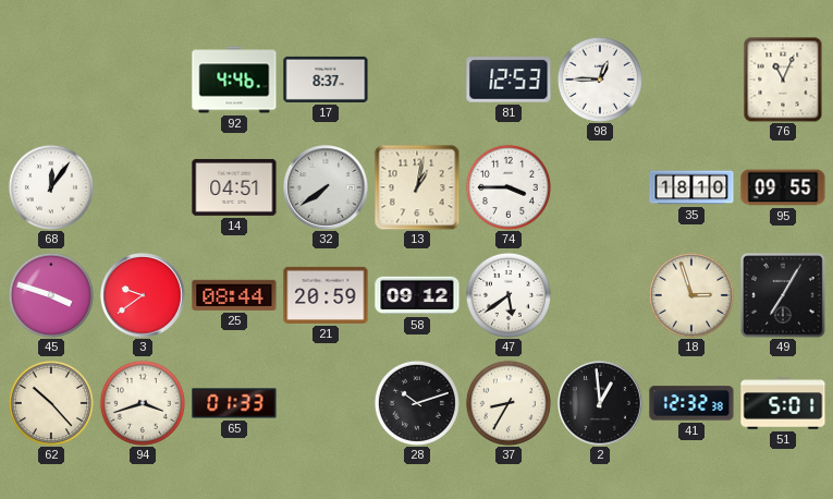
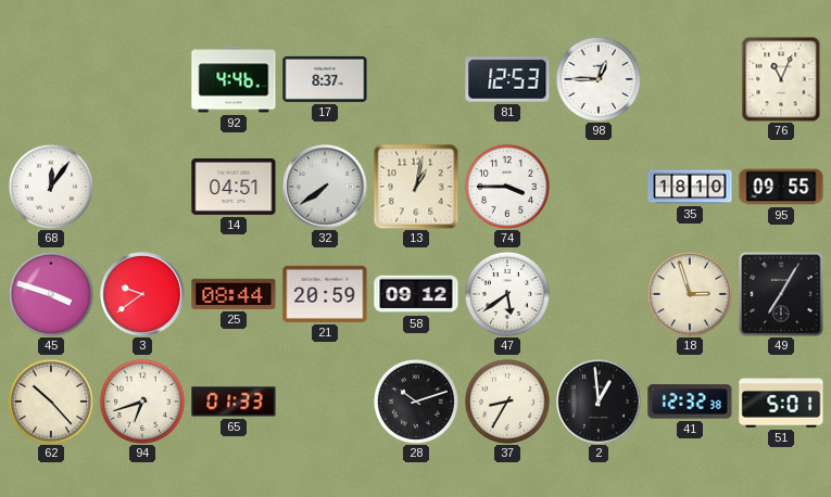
94: 3:42 -> 6:42 (142, 402)
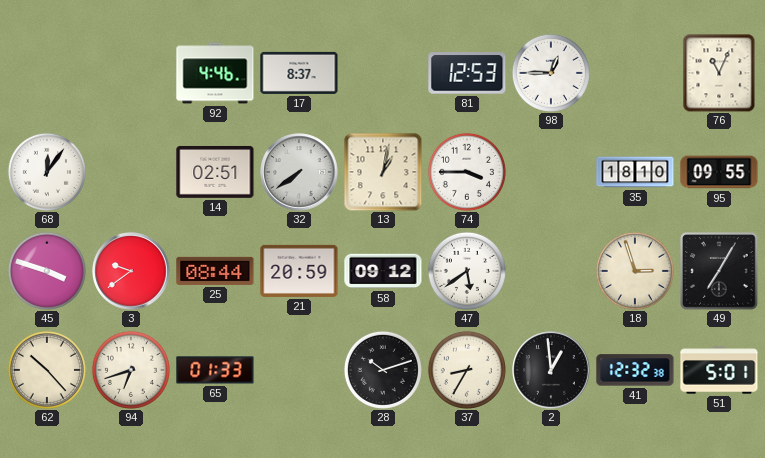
14: 04:51 -> 02:51 (215, 172)
